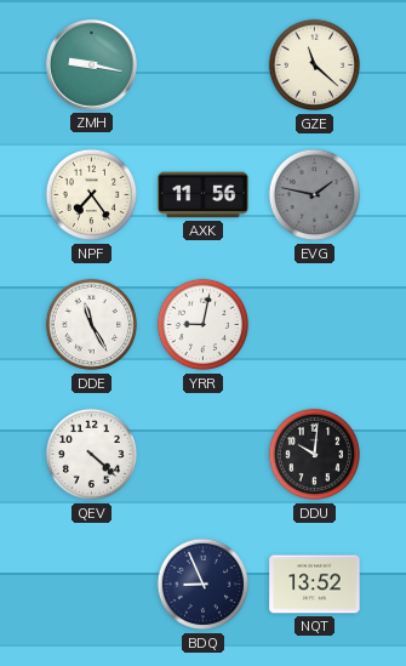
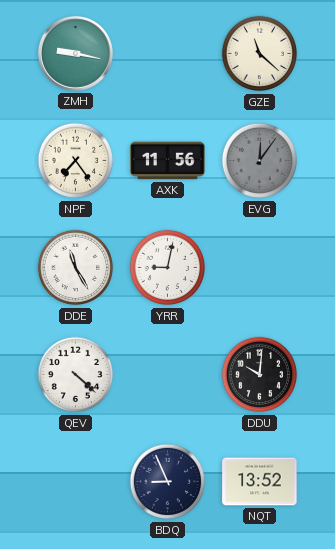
EVG: 1:47 -> 12:06 (260, 161)
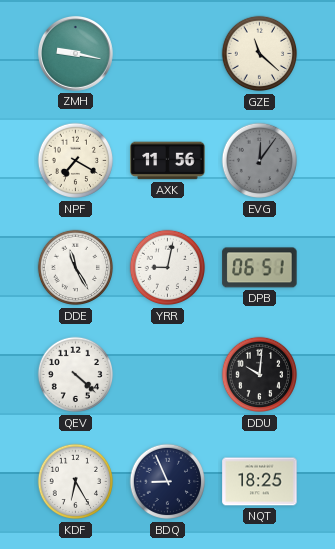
NPF: 7:24 -> 7:20 (76, 161)
DPB: none -> 06:51 (260, 268)
KDF: none -> 6:25 (76, 482)
NQT: 13:52 -> 18:25 (260, 482)
